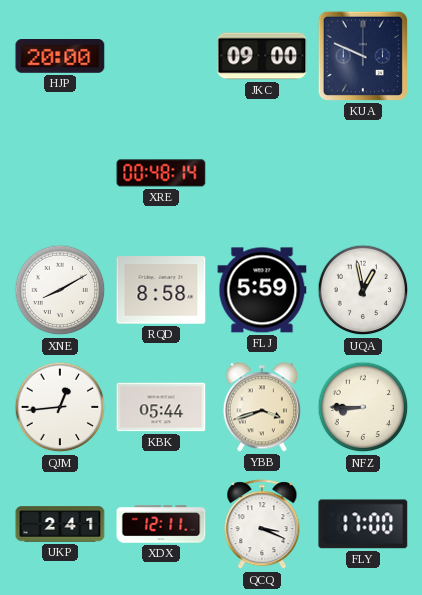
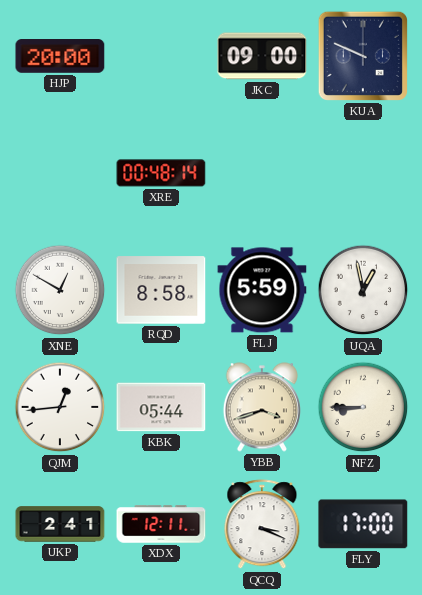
XNE: 8:10 -> 12:50 (60, 290)
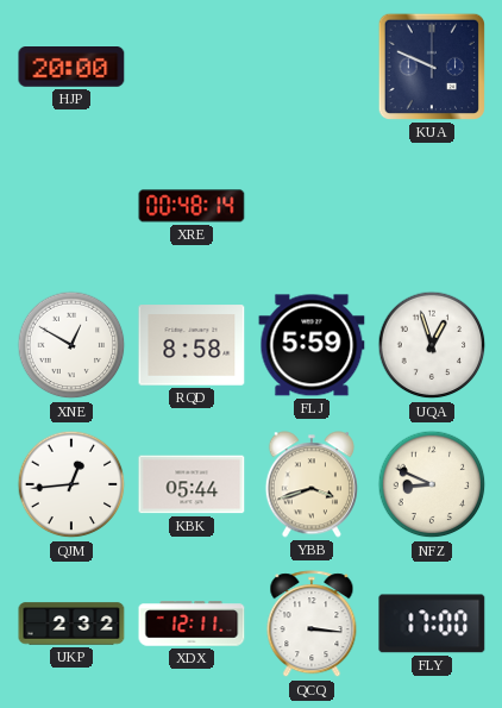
JKC: 09:00 -> none (262, 56)
UQA: 12:58 -> 12:57 (432, 345)
NFZ: 8:45 -> 8:49 (432, 484)
UKP: 2:41 -> 2:32 (71, 624)
QCQ: 3:19 -> 3:16 (312, 625)
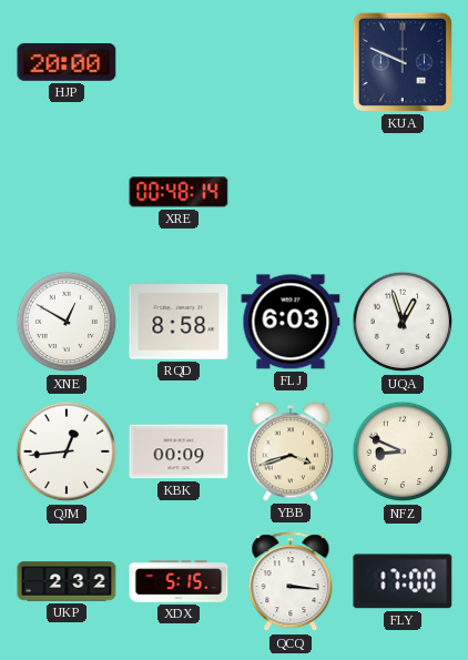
FLJ: 5:59 -> 6:03 (291, 322)
KBK: 05:44 -> 00:09 (179, 451)
XDX: 12:11 -> 5:15 (179, 581)
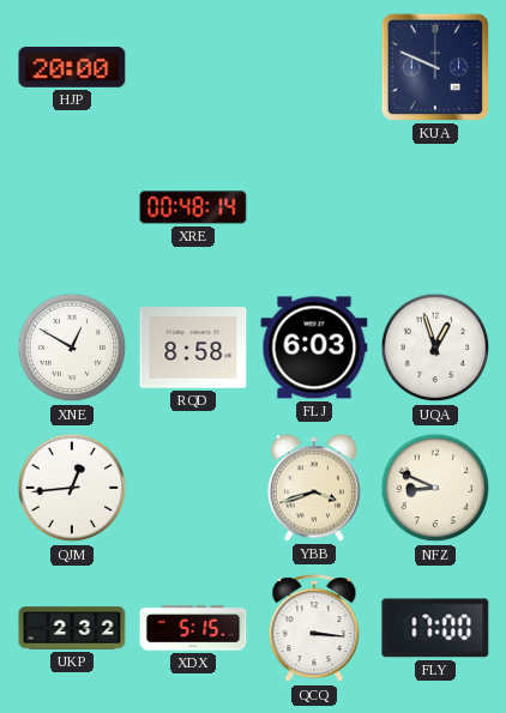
KBK: 00:09 -> none (179, 451)
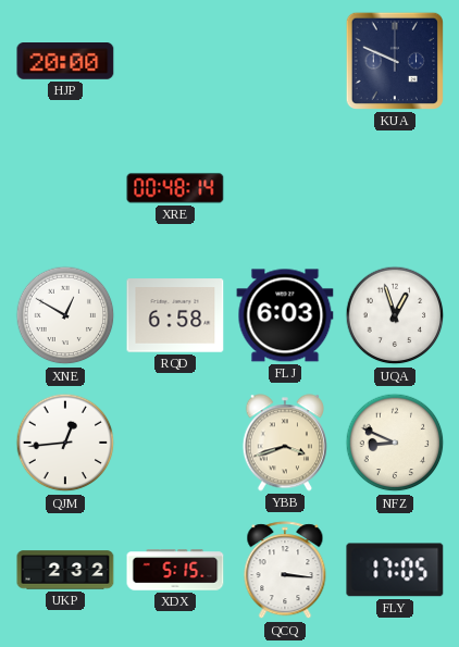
RQD: 8:58 -> 6:58 (175, 315)
FLY: 17:00 -> 17:05 (395, 570)
